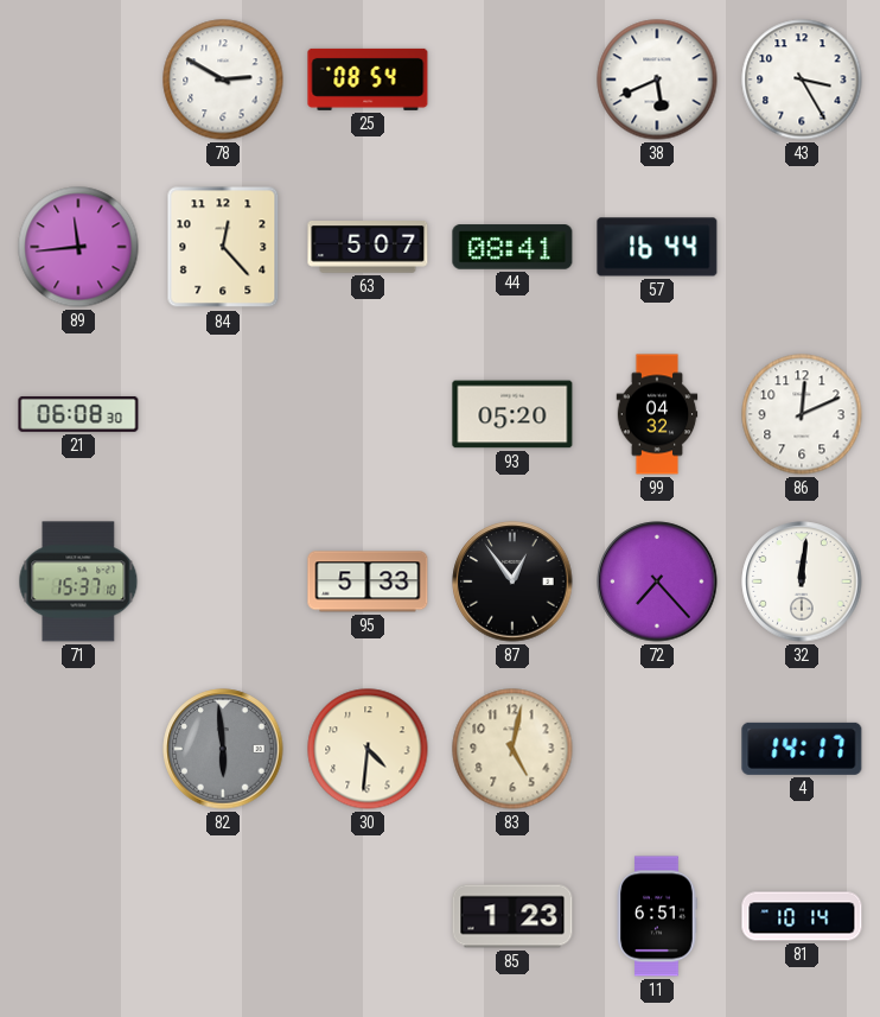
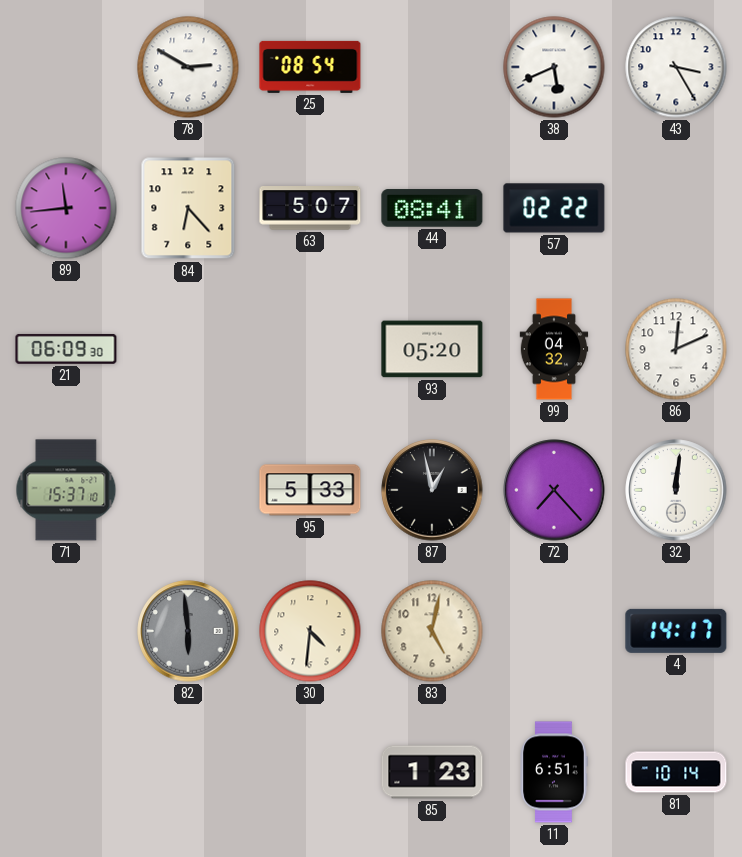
84: 12:23 -> 6:23 (188, 208)
57: 16:44 -> 02:22 (554, 208)
21: 06:08 -> 06:09 (66, 349)
87: 12:54 -> 12:58 (432, 490)
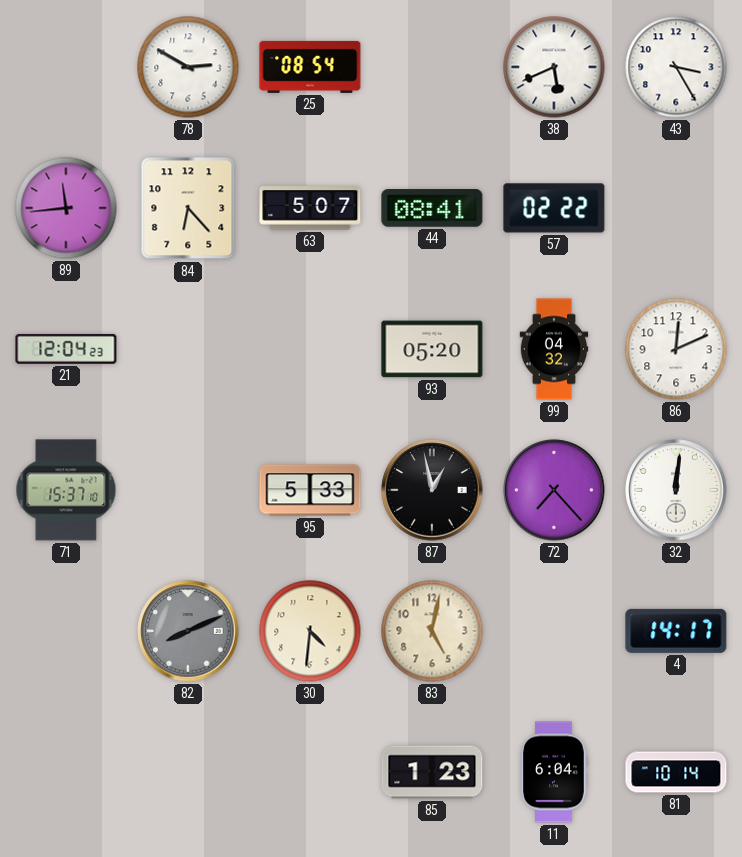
21: 06:09 -> 12:04 (66, 349)
82: 5:59 -> 8:11 (188, 631)
11: 6:51 -> 6:04 (554, 772)
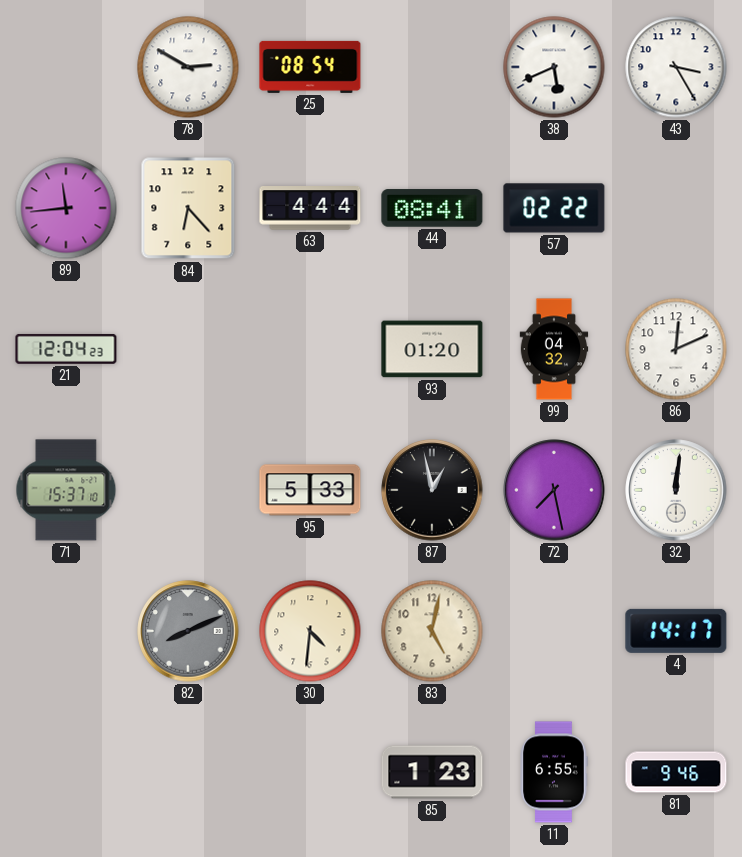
63: 5:07 -> 4:44 (310, 209)
93: 05:20 -> 01:20 (432, 349)
72: 7:23 -> 7:28 (554, 490)
11: 6:04 -> 6:55 (554, 772)
81: 10:14 -> 9:46 (676, 772)
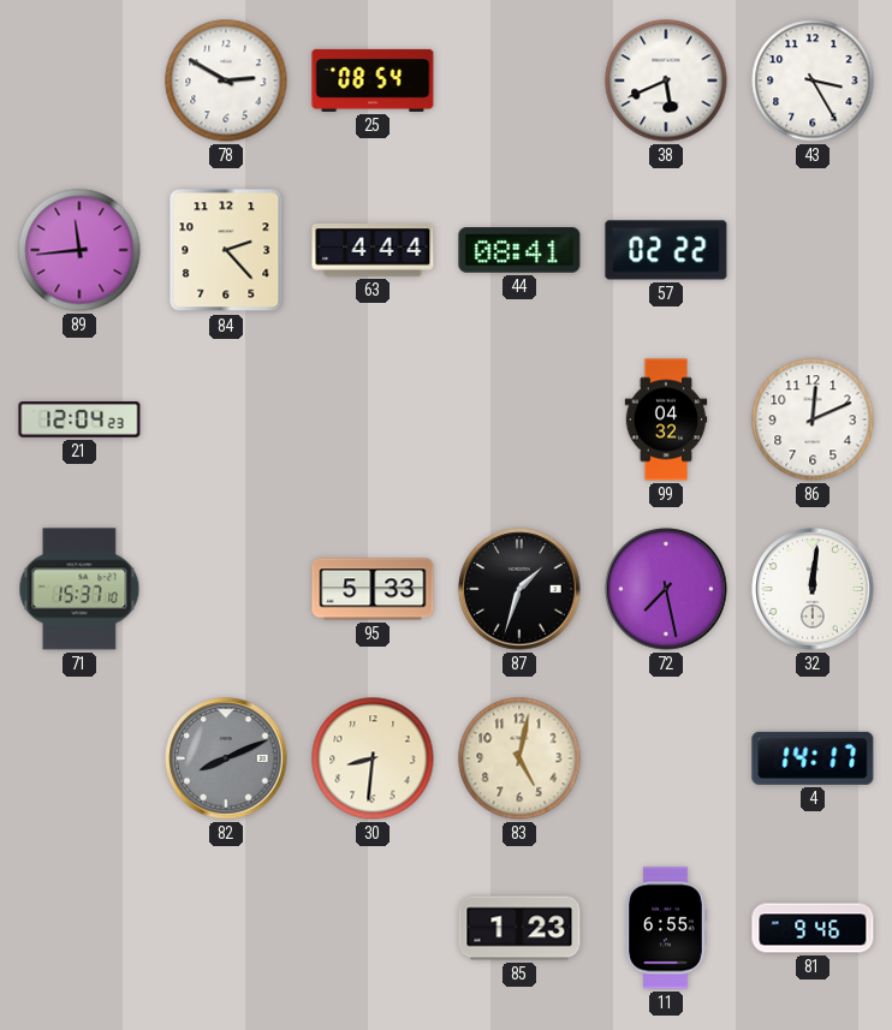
84: 6:23 -> 2:23 (226, 250)
93: 01:20 -> none (432, 349)
87: 12:58 -> 1:33 (519, 589)
30: 4:31 -> 8:31 (373, 758)
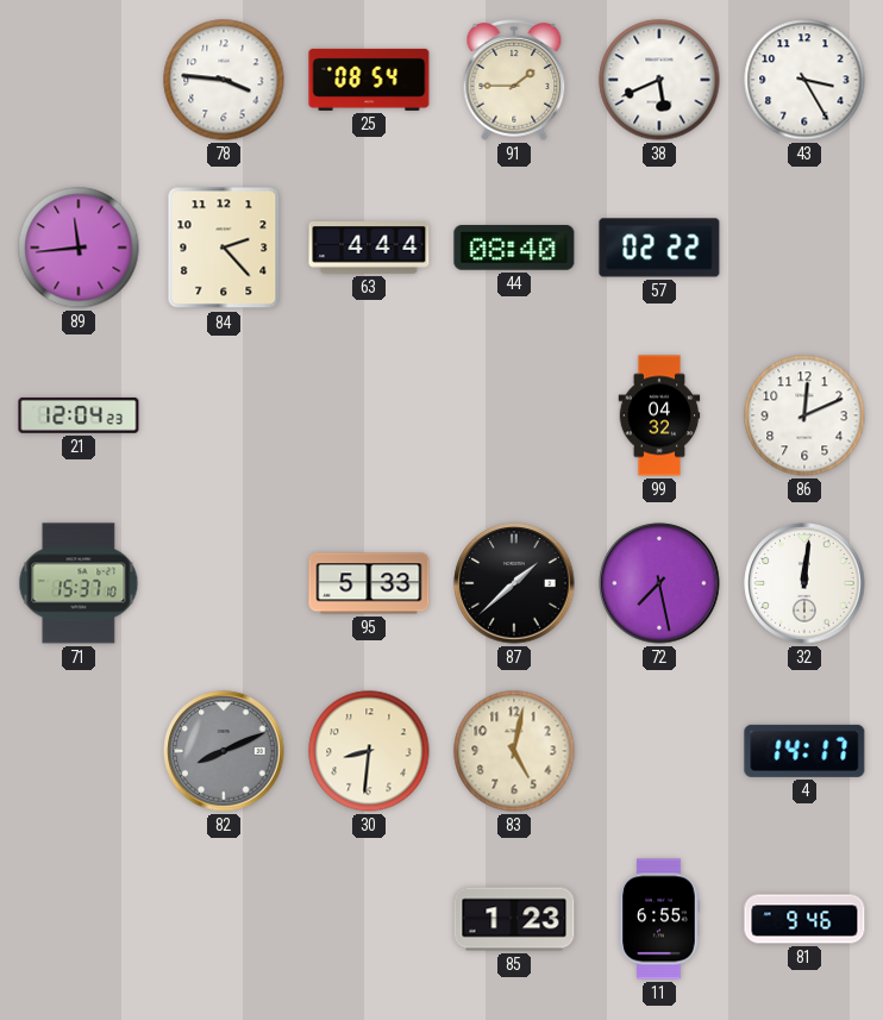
78: 2:50 -> 3:46 (224, 80)
91: none -> 1:45 (514, 81)
44: 08:41 -> 08:40 (514, 248)
87: 1:33 -> 1:38 (514, 583)
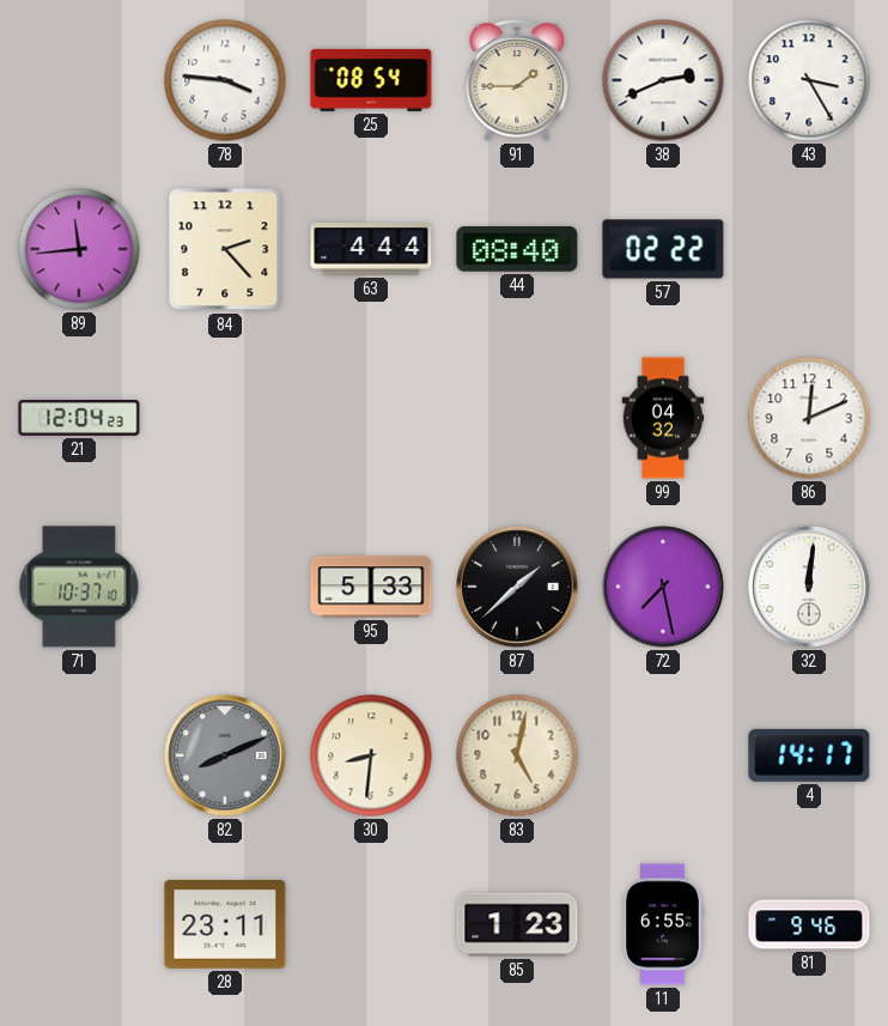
38: 5:41 -> 2:41 (663, 80)
71: 15:37 -> 10:37 (79, 587)
28: none -> 23:11 (225, 925)
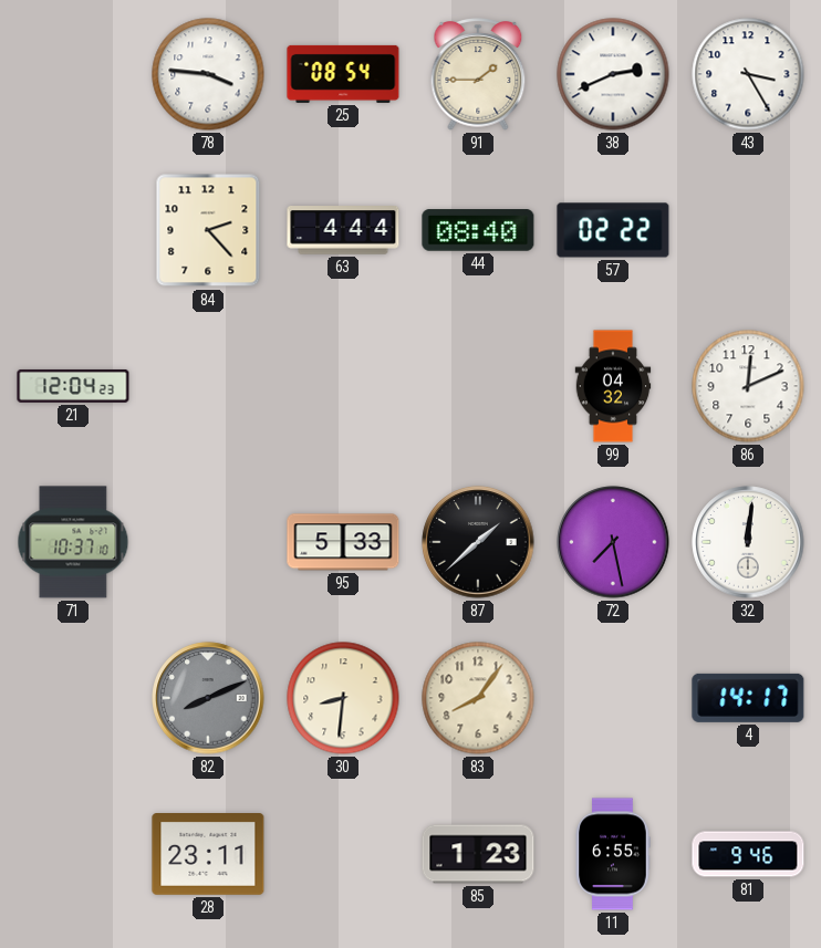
89: 11:44 -> none (79, 249)
83: 5:02 -> 8:06 (478, 698)
